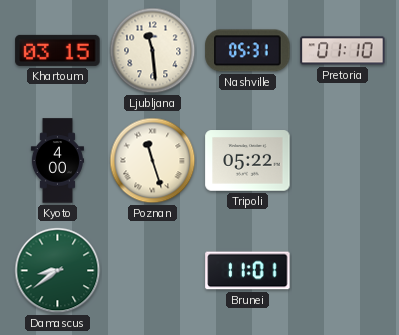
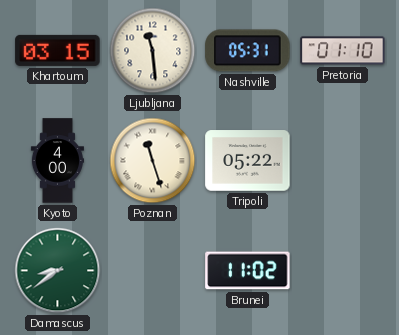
Brunei: 11:01 -> 11:02 (248, 271)
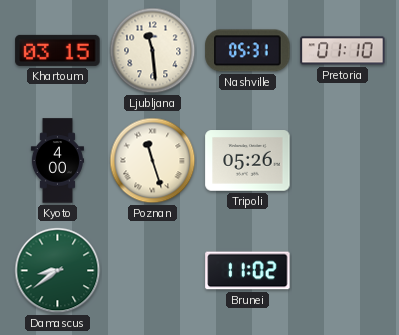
Tripoli: 05:22 -> 05:26 (248, 161)
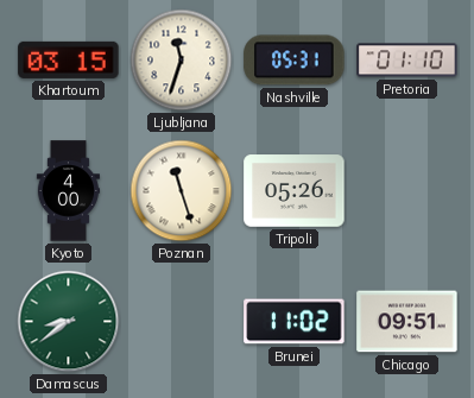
Ljubljana: 11:29 -> 11:33 (182, 61)
Chicago: none -> 09:51 (407, 322)
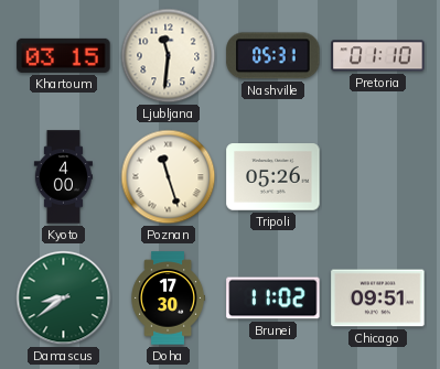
Ljubljana: 11:33 -> 11:31 (169, 56)
Doha: none -> 17:30 (168, 299)
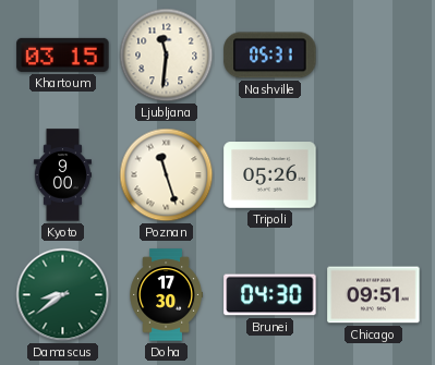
Pretoria: 01:10 -> none (378, 56)
Kyoto: 4:00 -> 9:00 (62, 175)
Brunei: 11:02 -> 04:30 (270, 295)
